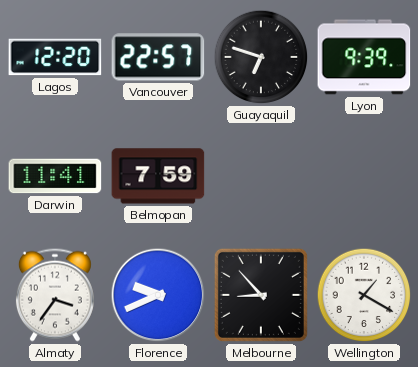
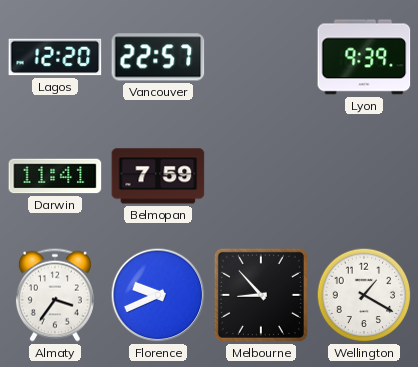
Guayaquil: 6:48 -> none (261, 57)
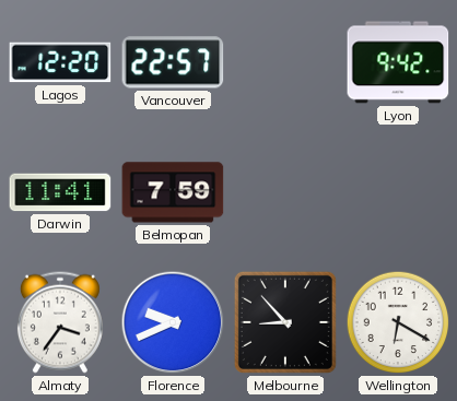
Lyon: 9:39 -> 9:42 (398, 62)
Wellington: 1:20 -> 6:20 (398, 322)
